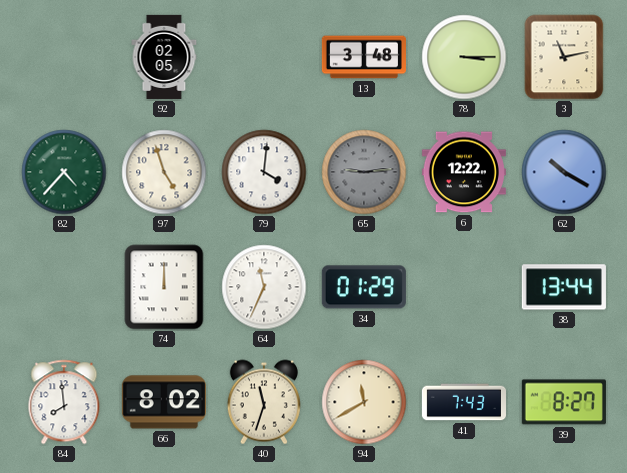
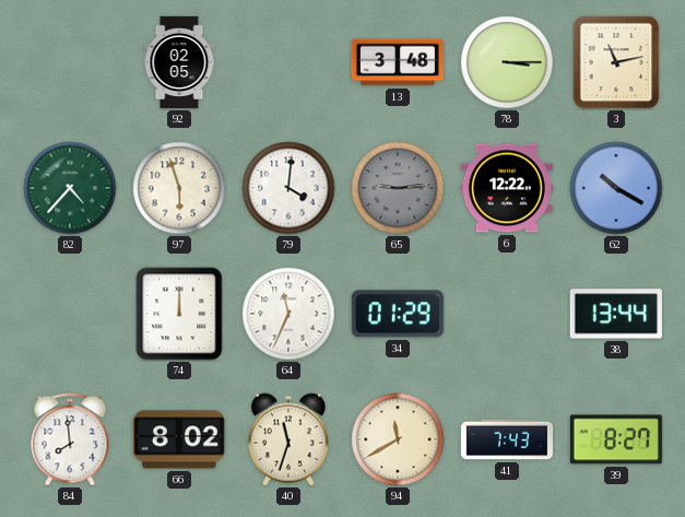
97: 4:57 -> 5:57 (179, 188)
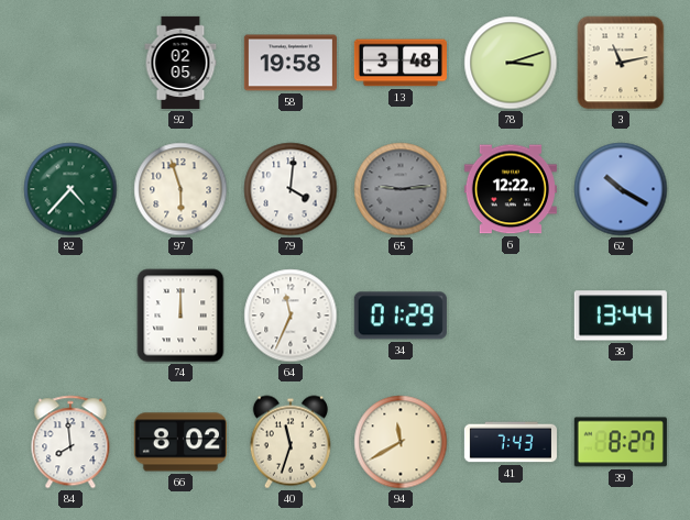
58: none -> 19:58 (291, 63)
78: 3:15 -> 3:12 (511, 63)
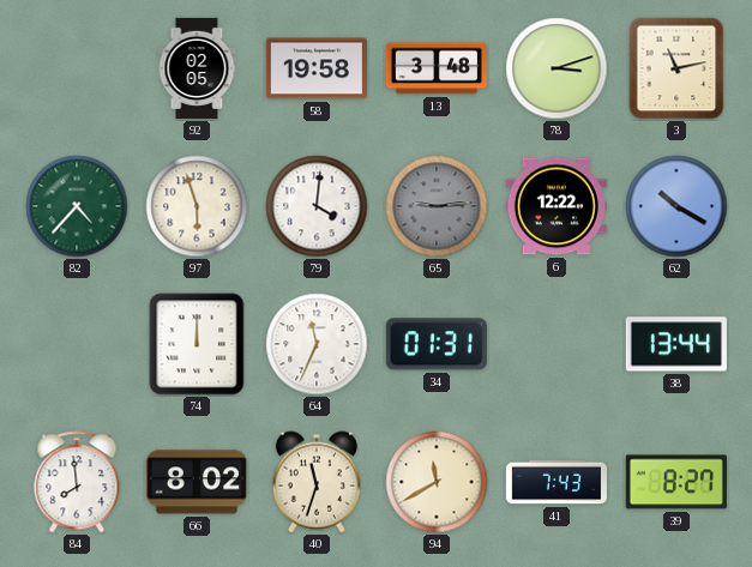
34: 01:29 -> 01:31 (437, 344)
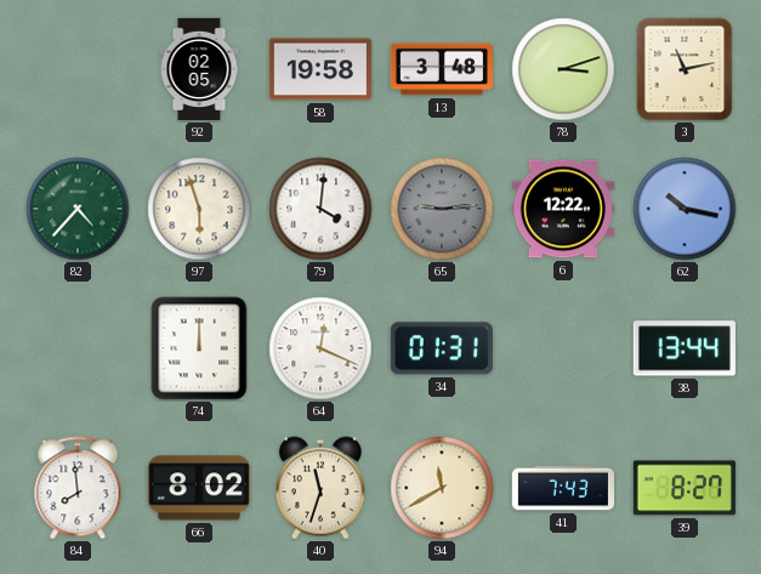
62: 10:20 -> 10:17 (685, 209)
64: 11:34 -> 12:19 (320, 348)
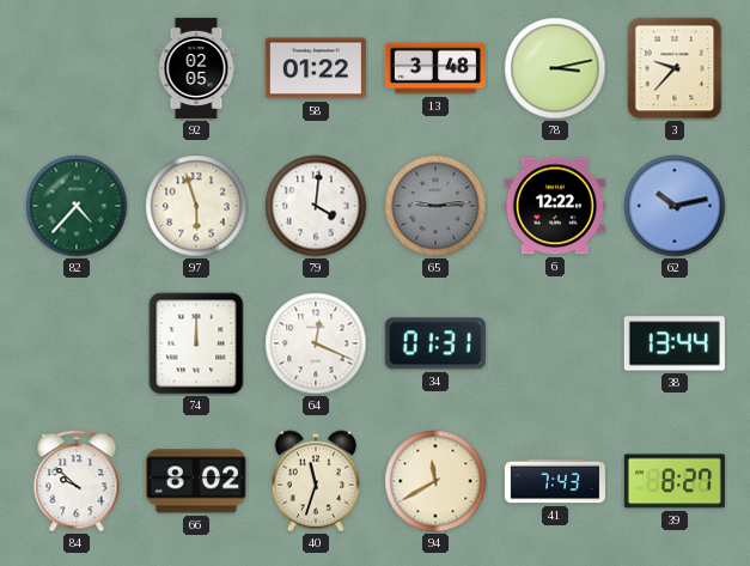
58: 19:58 -> 01:22 (316, 68)
78: 3:12 -> 3:13 (555, 68)
3: 11:13 -> 9:37 (675, 68)
62: 10:17 -> 10:13 (675, 206)
84: 7:59 -> 9:52 (77, 481)
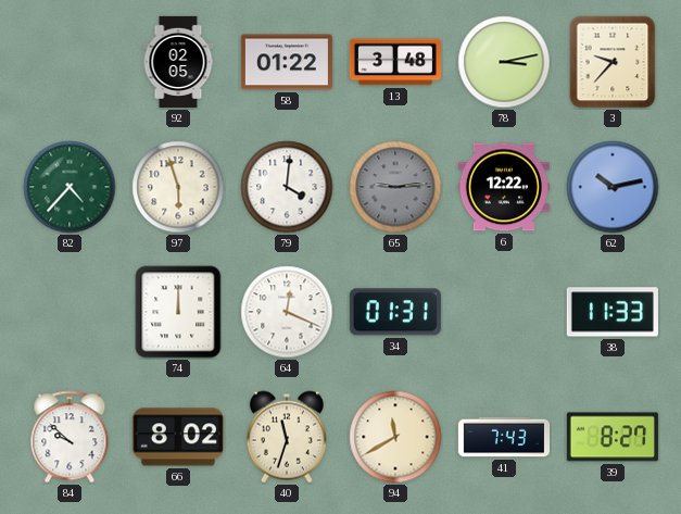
38: 13:44 -> 11:33 (613, 312)
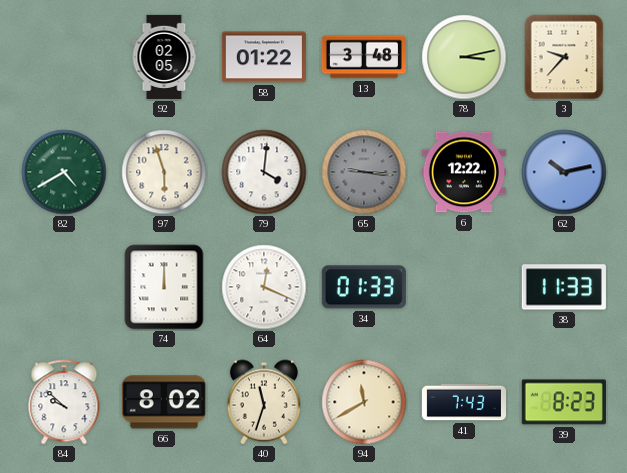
82: 4:37 -> 4:40 (64, 172)
65: 9:14 -> 9:16 (364, 172)
34: 01:31 -> 01:33 (364, 287)
39: 8:27 -> 8:23 (564, 402)
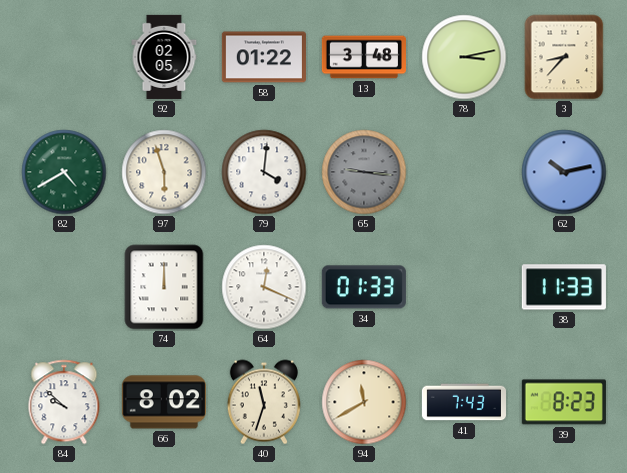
3: 9:37 -> 8:37 (564, 57)
6: 12:22 -> none (464, 172)
